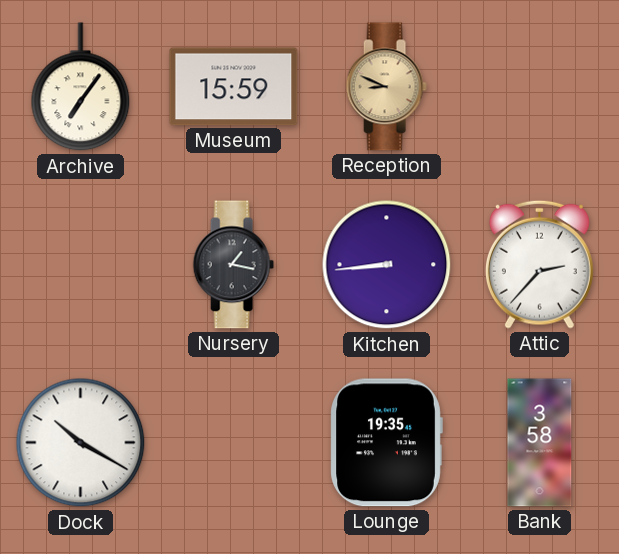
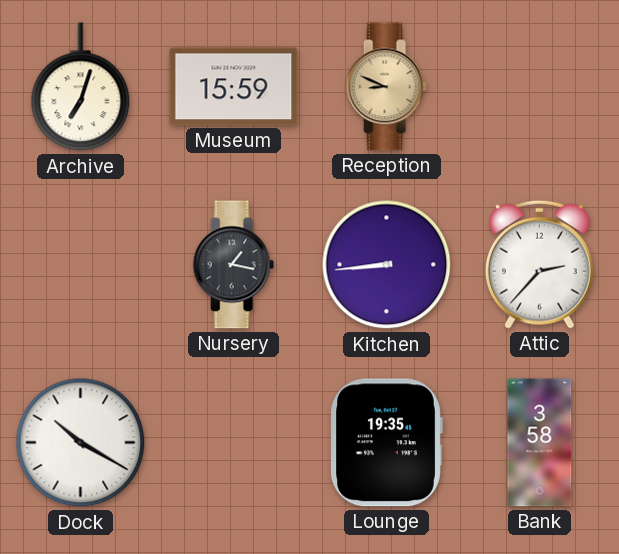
Archive: 7:06 -> 7:03 (81, 87)
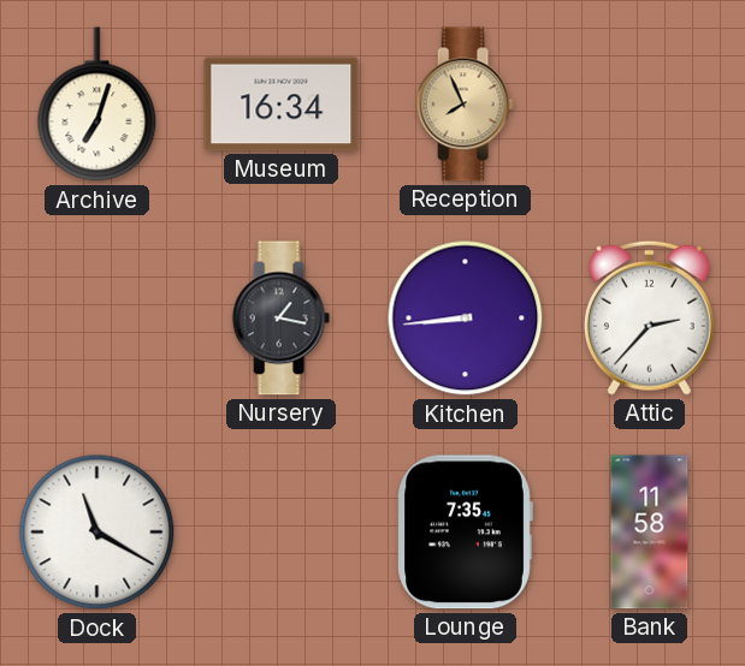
Museum: 15:59 -> 16:34 (282, 105)
Reception: 8:49 -> 7:56 (465, 105)
Dock: 10:20 -> 11:20 (97, 533)
Lounge: 19:35 -> 7:35 (465, 533)
Bank: 3:58 -> 11:58 (650, 533)
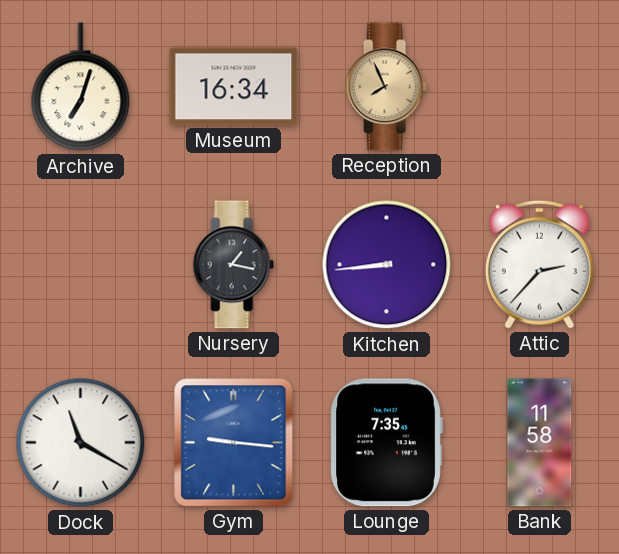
Gym: none -> 9:16 (234, 443)
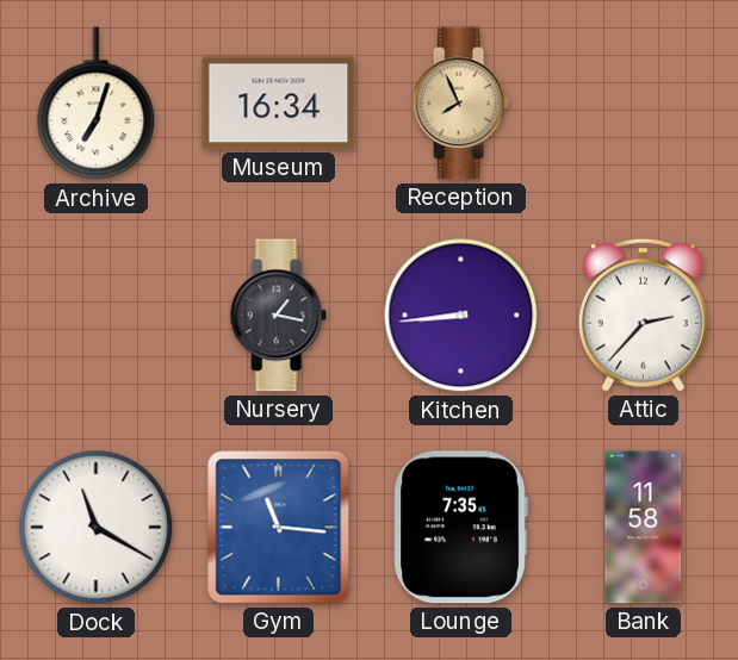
Gym: 9:16 -> 11:16 (279, 528)
